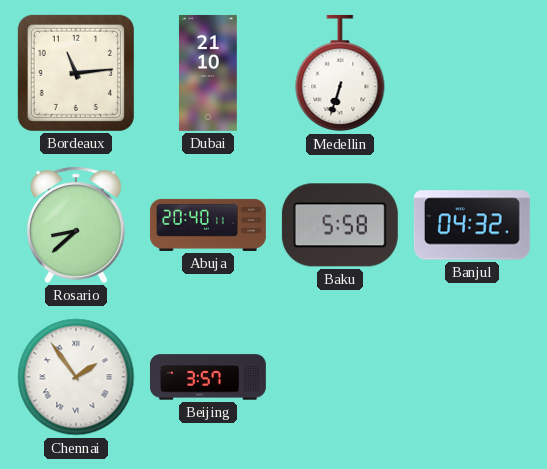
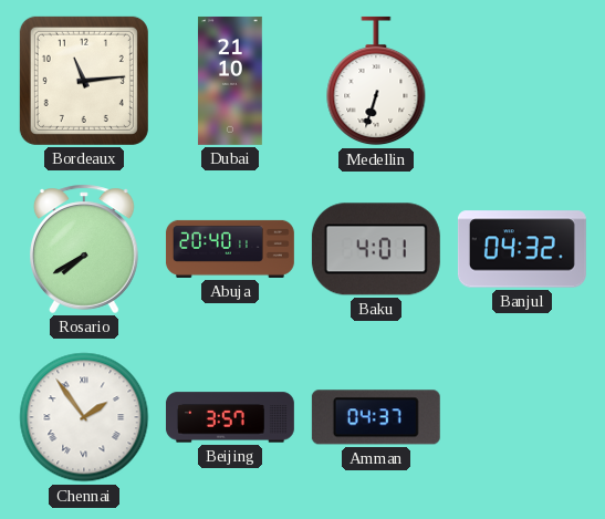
Rosario: 8:38 -> 7:40 (85, 249)
Baku: 5:58 -> 4:01 (376, 249)
Amman: none -> 04:37 (376, 417)
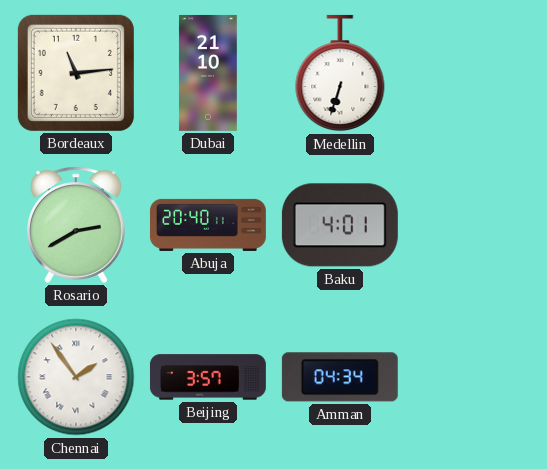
Rosario: 7:40 -> 2:40 (77, 225)
Banjul: 04:32 -> none (522, 249)
Amman: 04:37 -> 04:34 (340, 377)
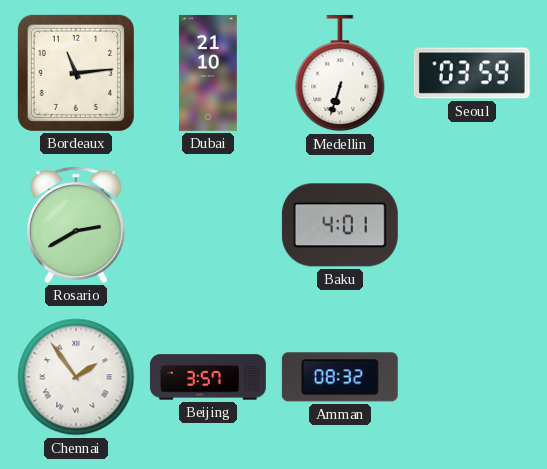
Seoul: none -> 03:59 (472, 73)
Abuja: 20:40 -> none (208, 225)
Amman: 04:34 -> 08:32 (340, 377)
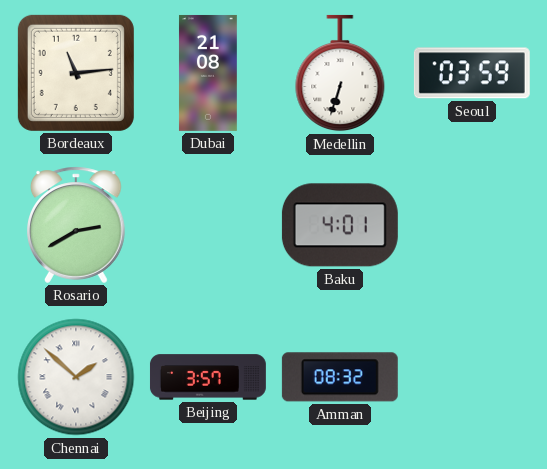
Dubai: 21:10 -> 21:08 (208, 73)
Chennai: 1:54 -> 1:52 (76, 377)
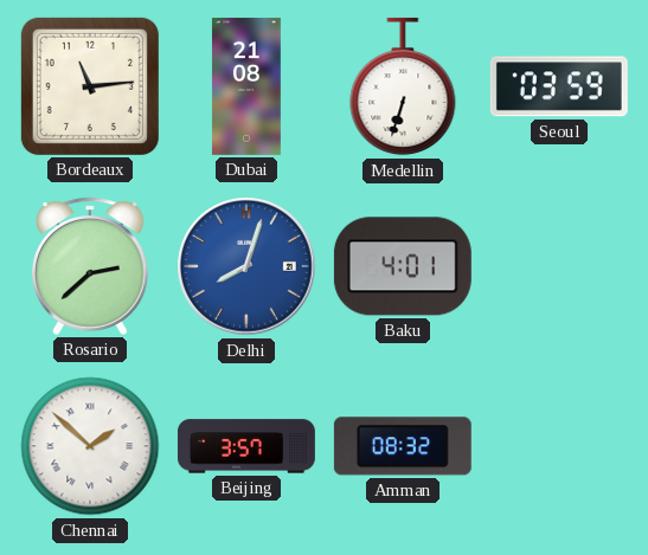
Rosario: 2:40 -> 2:38 (91, 266)
Delhi: none -> 8:03 (246, 266)
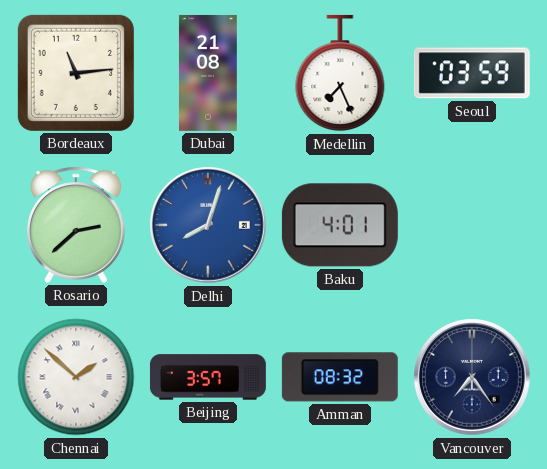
Medellin: 6:33 -> 7:26 (340, 73)
Vancouver: none -> 7:24 (472, 377)
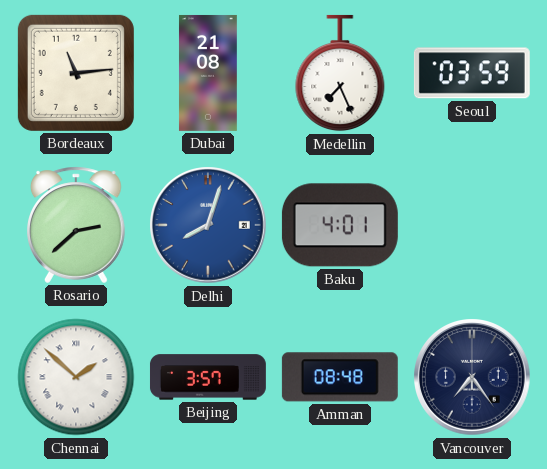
Amman: 08:32 -> 08:48 (340, 377)
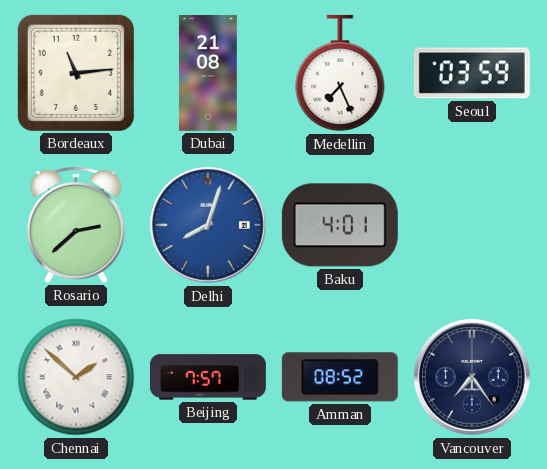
Beijing: 3:57 -> 7:57 (208, 377)
Amman: 08:48 -> 08:52 (340, 377)
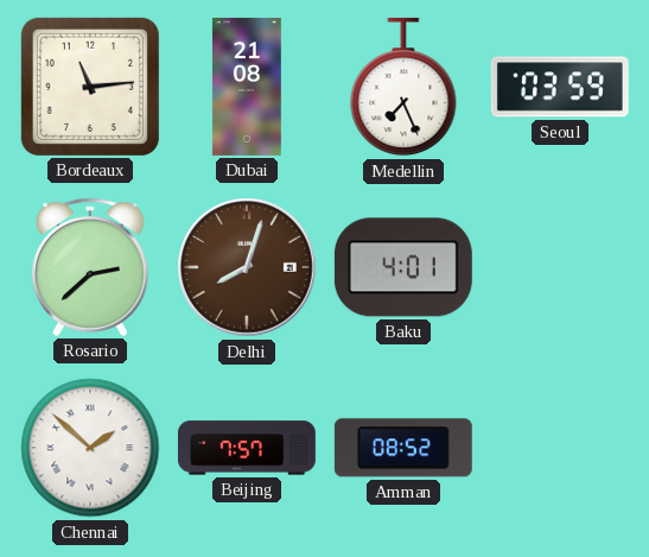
Delhi dial: blue -> brown (247, 267)
Vancouver: 7:24 -> none (472, 377)
